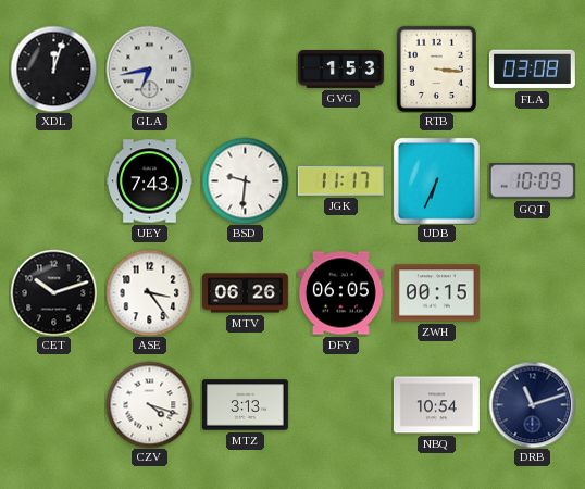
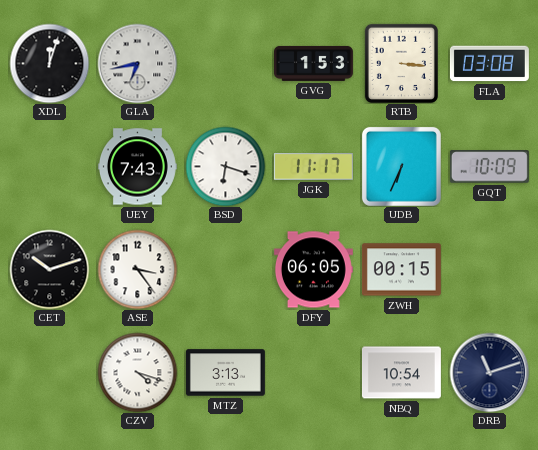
BSD: 9:31 -> 6:18 (225, 166)
MTV: 06:26 -> none (245, 293)
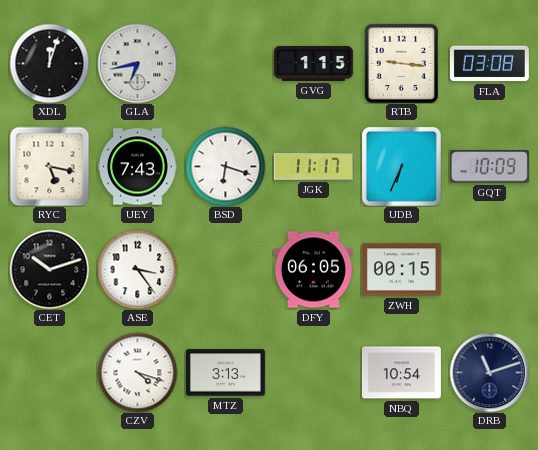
GVG: 1:53 -> 1:15 (313, 63)
RTB: 3:16 -> 9:16 (401, 63)
RYC: none -> 5:17 (49, 166)
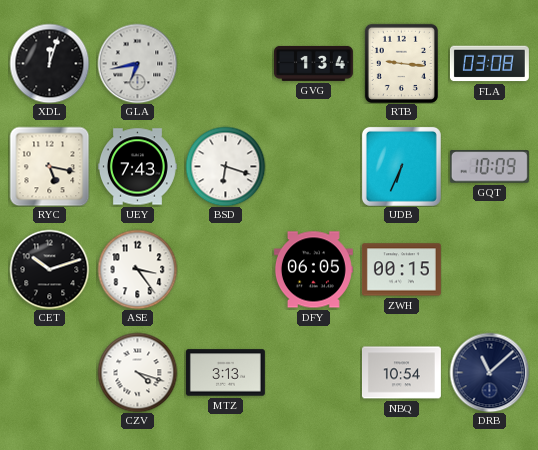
GVG: 1:15 -> 1:34 (313, 63)
JGK: 11:17 -> none (313, 167)
DRB: 11:12 -> 11:08 (489, 372)
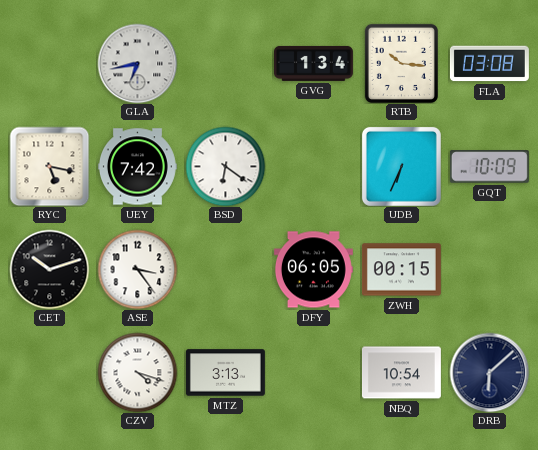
XDL: 12:03 -> none (49, 63)
RTB: 9:16 -> 10:16 (401, 63)
UEY: 7:43 -> 7:42 (137, 167)
BSD: 6:18 -> 6:21 (225, 166)
DRB: 11:08 -> 6:08 (489, 372)
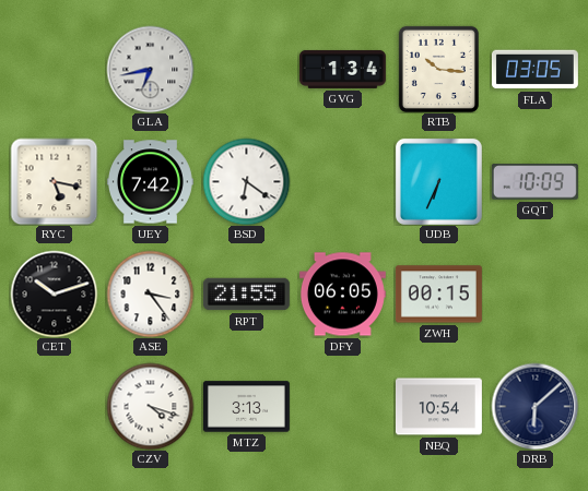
FLA: 03:08 -> 03:05 (534, 70)
RPT: none -> 21:55 (246, 295)
